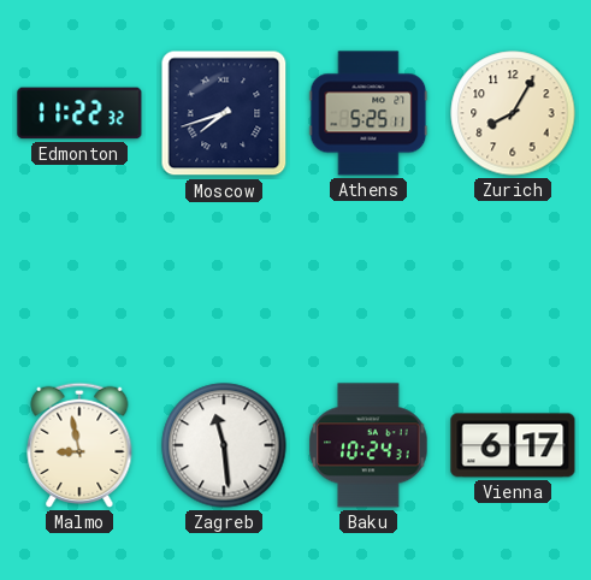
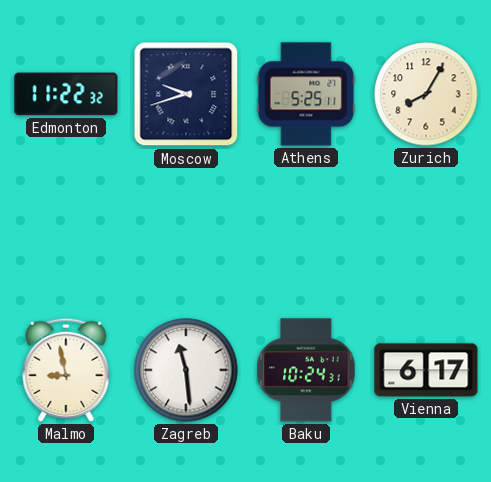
Moscow: 7:42 -> 9:42 (186, 94)
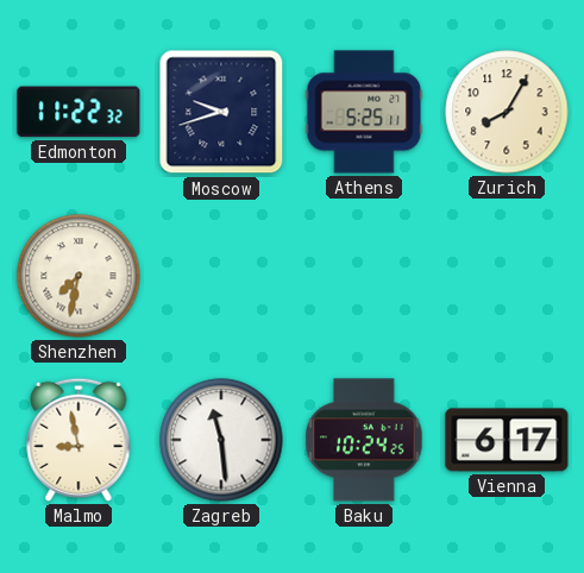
Shenzhen: none -> 7:32 (79, 276)
Baku: 10:24:31 -> 10:24:25 (364, 440)
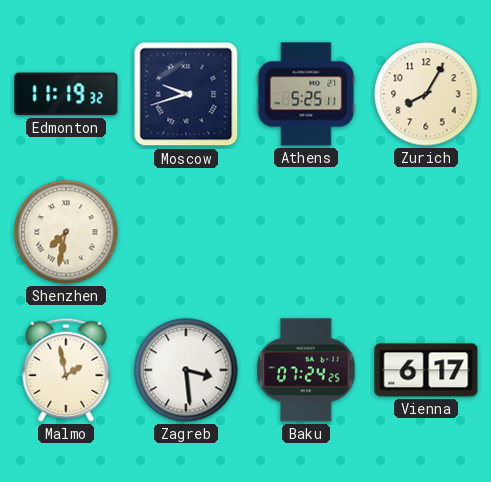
Edmonton: 11:22 -> 11:19 (66, 94)
Malmo: 8:58 -> 1:58 (66, 370)
Zagreb: 11:29 -> 3:29 (186, 370)
Baku: 10:24 -> 07:24 (306, 370)
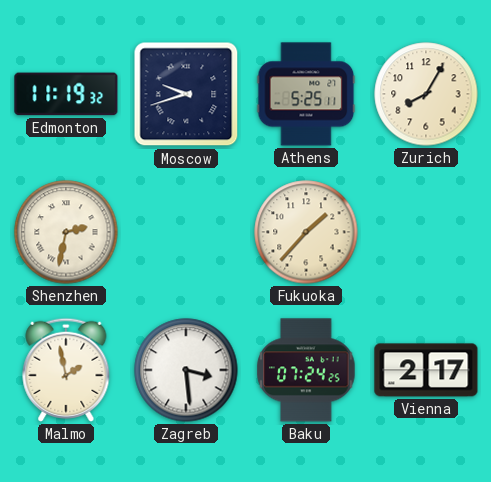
Shenzhen: 7:32 -> 2:32 (66, 232)
Fukuoka: none -> 1:37 (306, 232)
Vienna: 6:17 -> 2:17 (426, 370)
